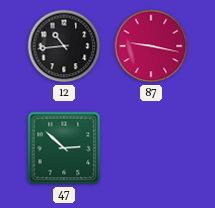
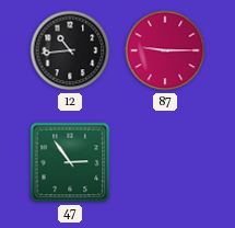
87: 9:17 -> 9:15 (165, 50)
47: 2:52 -> 2:54 (70, 162)
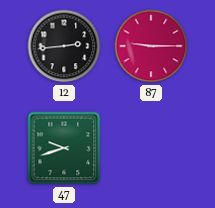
12: 10:44 -> 2:44 (64, 46)
47: 2:54 -> 9:42 (64, 148)
